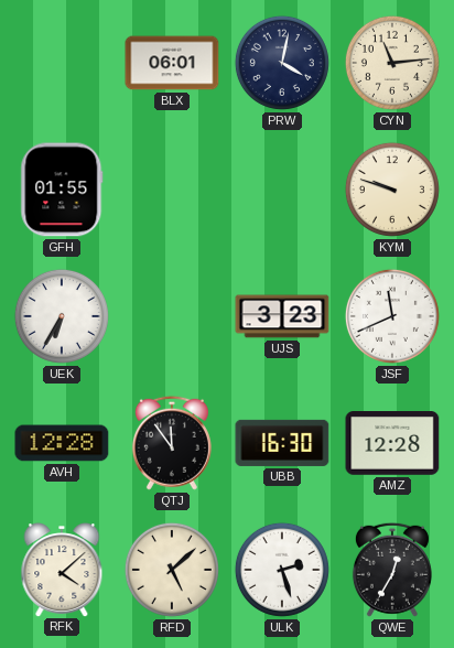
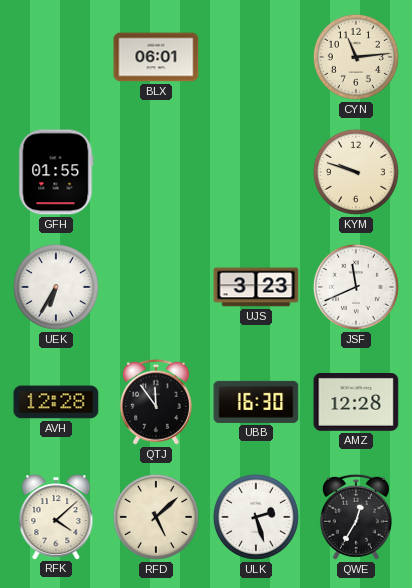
PRW: 4:02 -> none (282, 63)
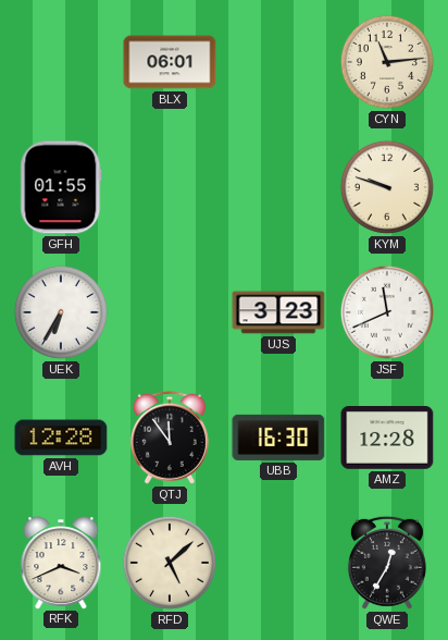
RFK: 4:08 -> 3:41 (61, 563)
ULK: 2:27 -> none (256, 517)
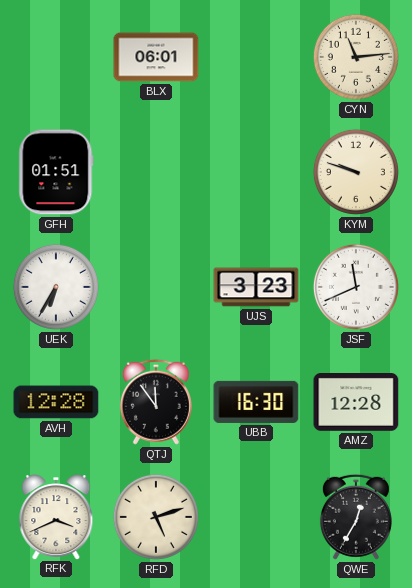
GFH: 01:55 -> 01:51 (56, 172)
RFD: 5:08 -> 5:12 (156, 517)
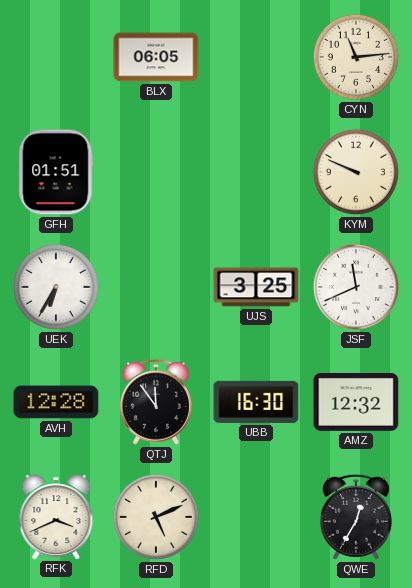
BLX: 06:01 -> 06:05 (156, 57)
KYM: 9:48 -> 9:49 (356, 172)
UJS: 3:23 -> 3:25 (256, 287)
AMZ: 12:28 -> 12:32 (356, 403)
RFD: 5:12 -> 5:11 (156, 517)
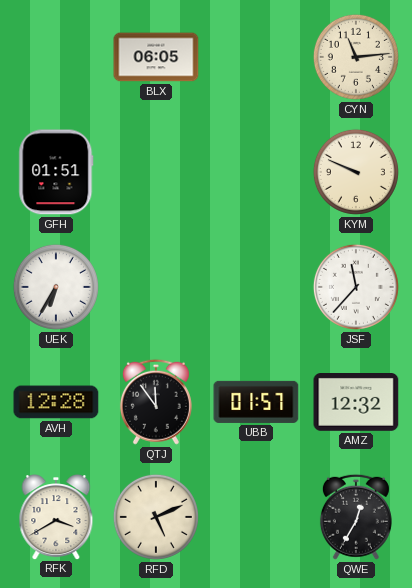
UJS: 3:25 -> none (256, 287)
JSF: 11:41 -> 11:37 (356, 287)
UBB: 16:30 -> 01:57 (256, 402)
RFK: 3:41 -> 3:40 (56, 517)
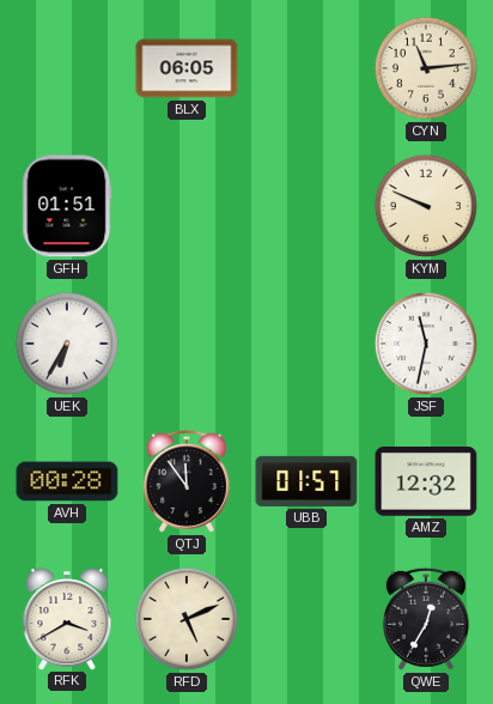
JSF: 11:37 -> 11:32 (426, 344)
AVH: 12:28 -> 00:28 (67, 481)
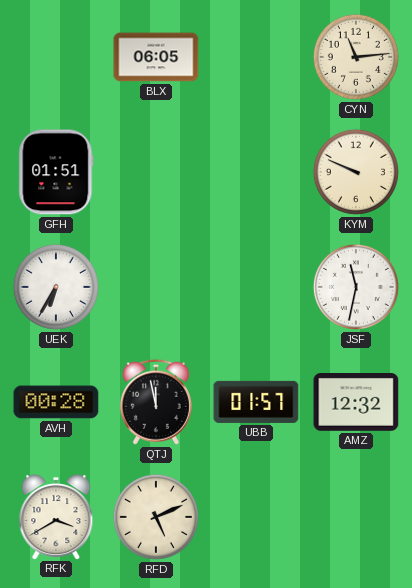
QTJ: 11:54 -> 11:58 (156, 402)
QWE: 12:35 -> none (426, 619)
